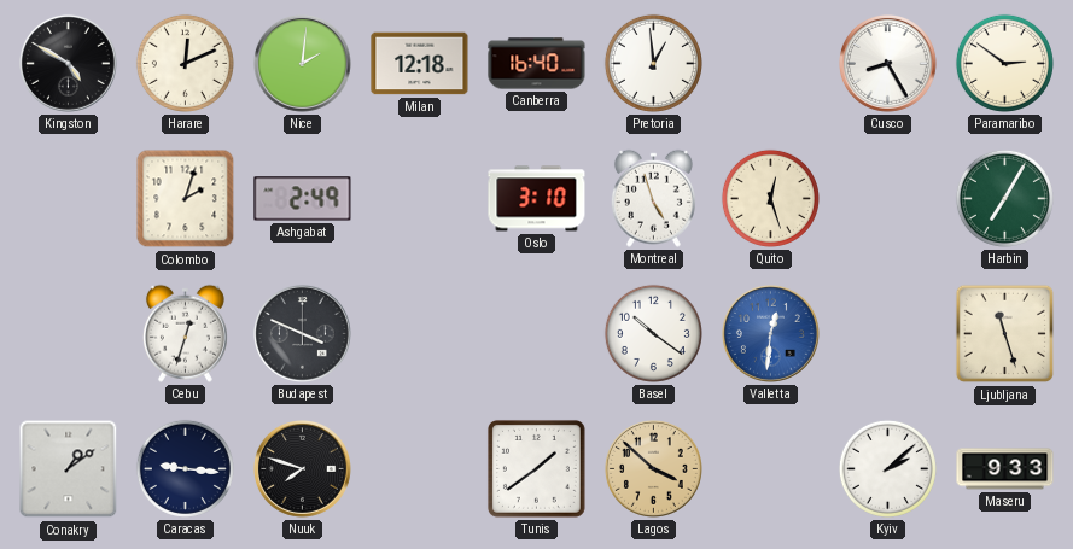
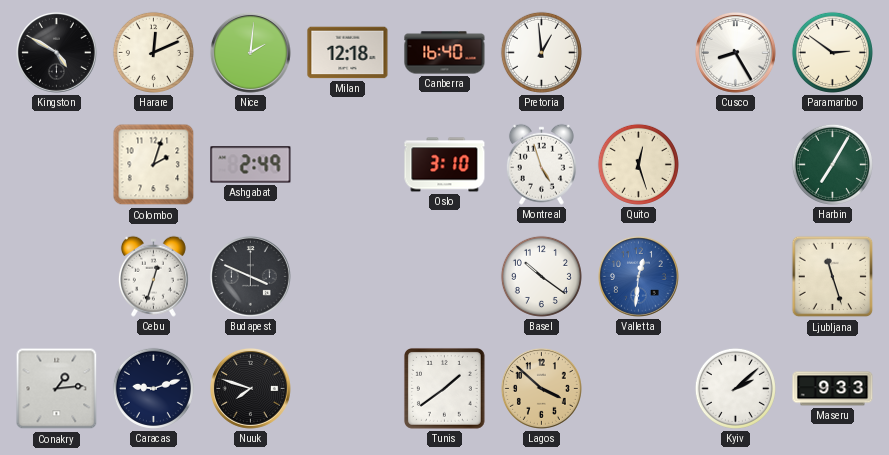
Conakry: 1:09 -> 1:14 (57, 389)
Caracas: 9:16 -> 9:12 (153, 388)
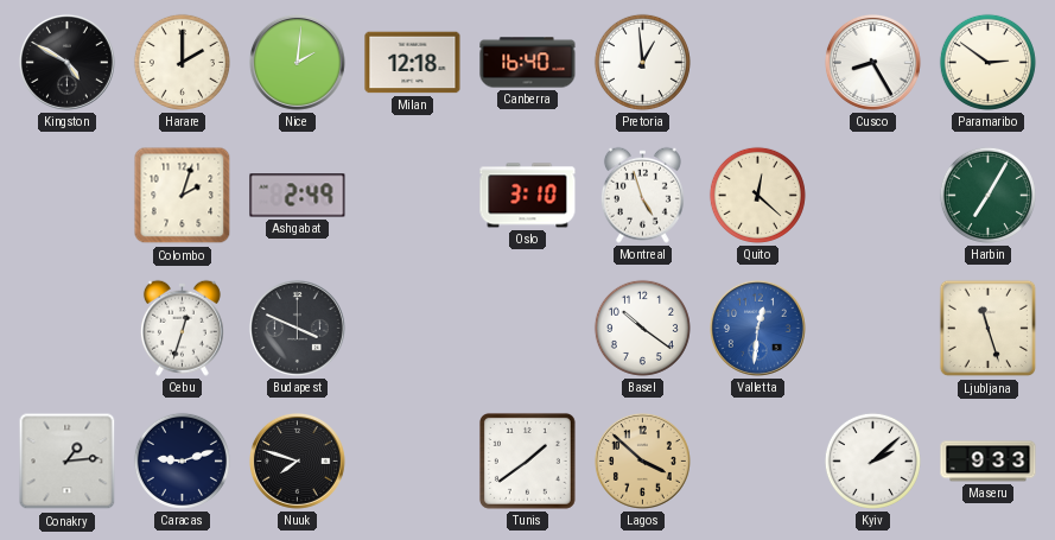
Harare: 12:11 -> 2:00 (182, 62)
Quito: 12:27 -> 12:22 (757, 195)
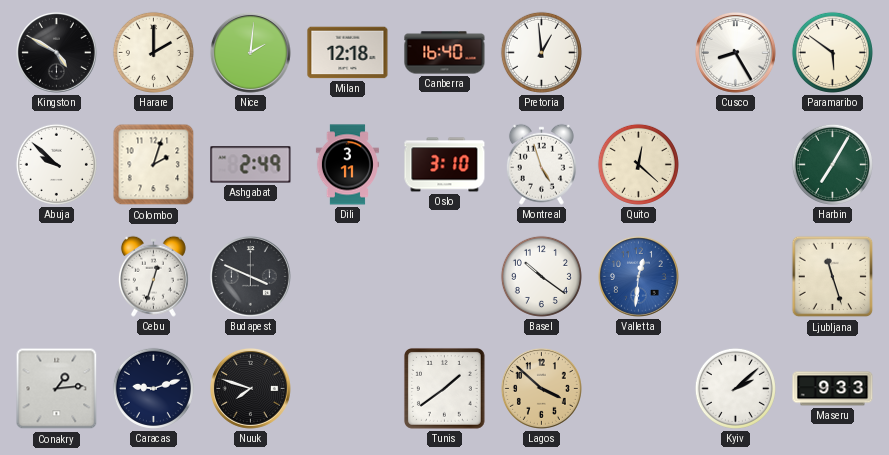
Paramaribo: 2:51 -> 5:51 (832, 52)
Abuja: none -> 9:52 (56, 164)
Dili: none -> 3:11 (347, 165)
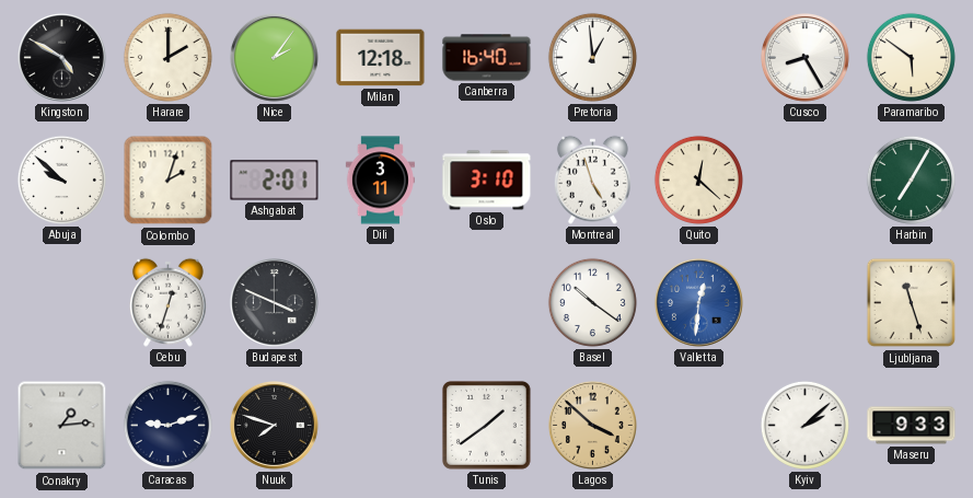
Nice: 2:01 -> 2:06 (274, 57)
Ashgabat: 2:49 -> 2:01 (275, 181)
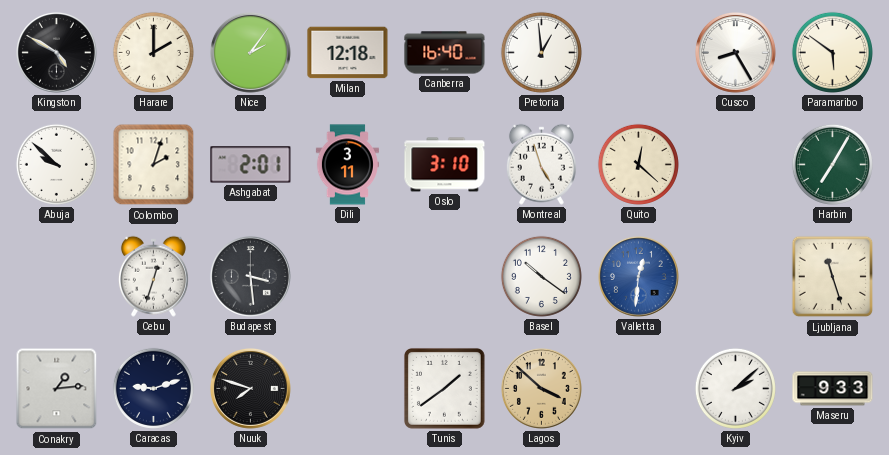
Budapest: 3:49 -> 3:29 (250, 276)
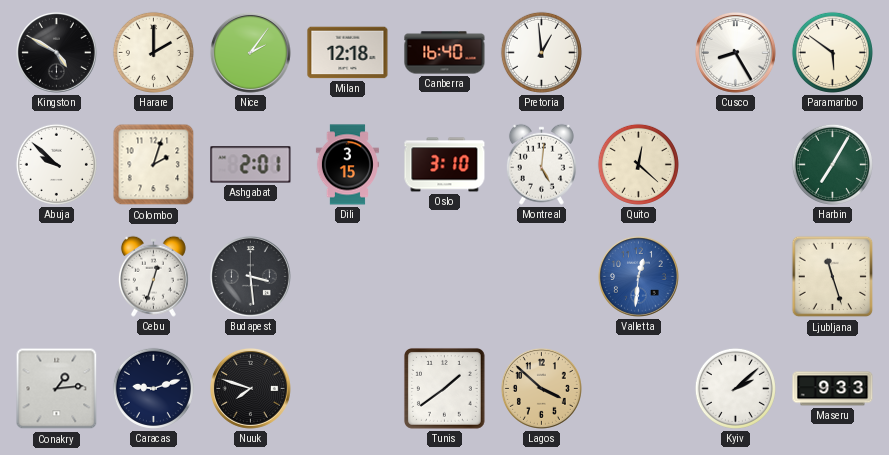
Dili: 3:11 -> 3:15 (347, 165)
Montreal: 4:57 -> 5:01 (541, 164)
Basel: 10:21 -> none (541, 276)
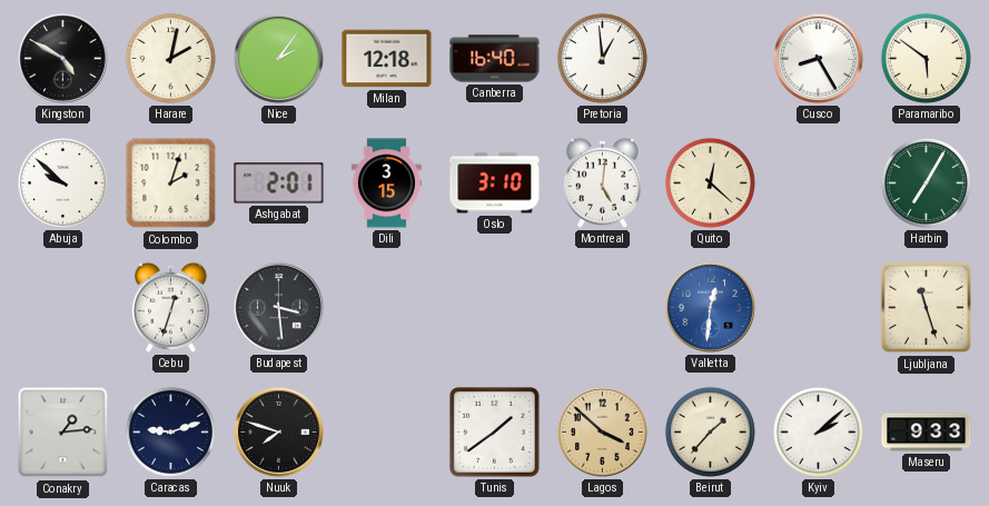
Harare: 2:00 -> 2:02 (170, 58)
Beirut: none -> 1:37 (710, 431)
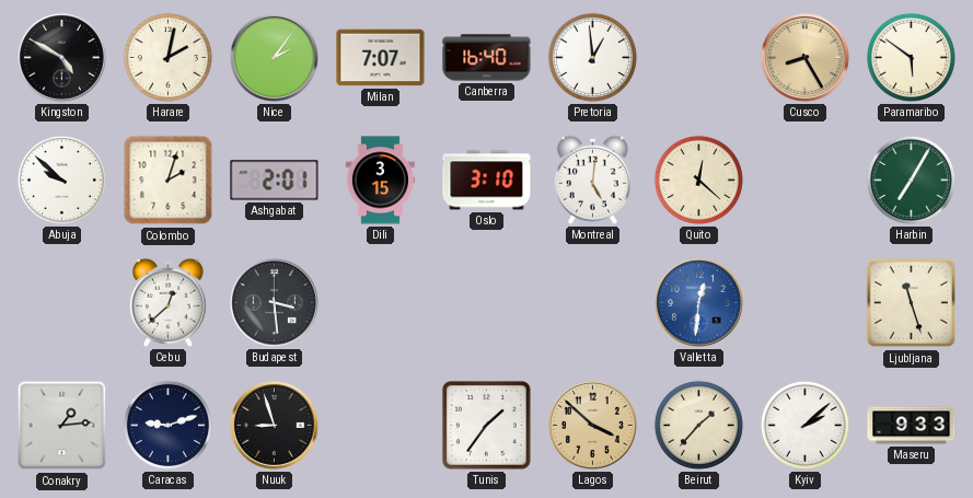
Milan: 12:18 -> 7:07 (381, 58)
Cusco dial: white -> champagne (804, 57)
Cebu: 12:33 -> 12:38 (167, 302)
Nuuk: 7:48 -> 8:57 (274, 425)
Tunis: 1:39 -> 1:36 (486, 425)
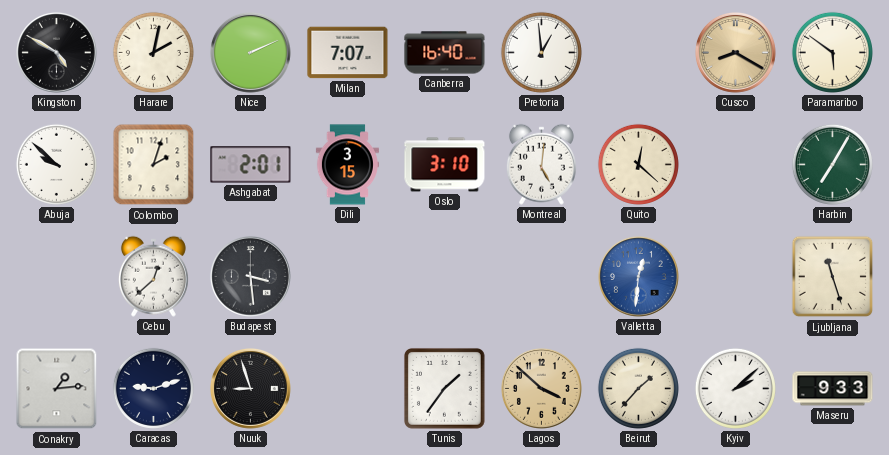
Nice: 2:06 -> 2:11 (250, 52)
Cusco: 8:25 -> 8:20 (735, 52)
